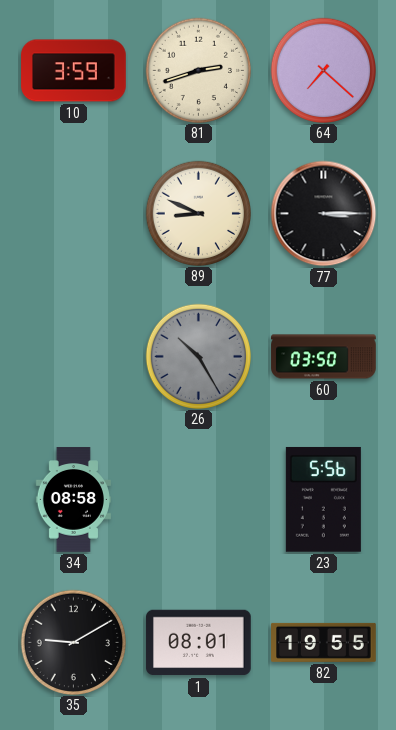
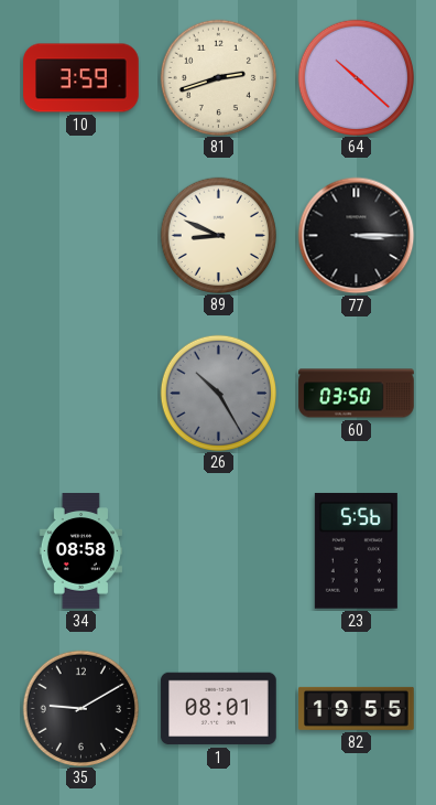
64: 7:22 -> 10:22 (356, 77)
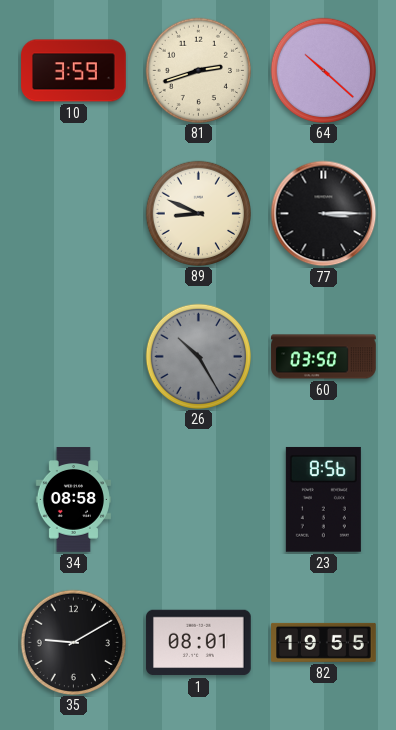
23: 5:56 -> 8:56 (323, 499)
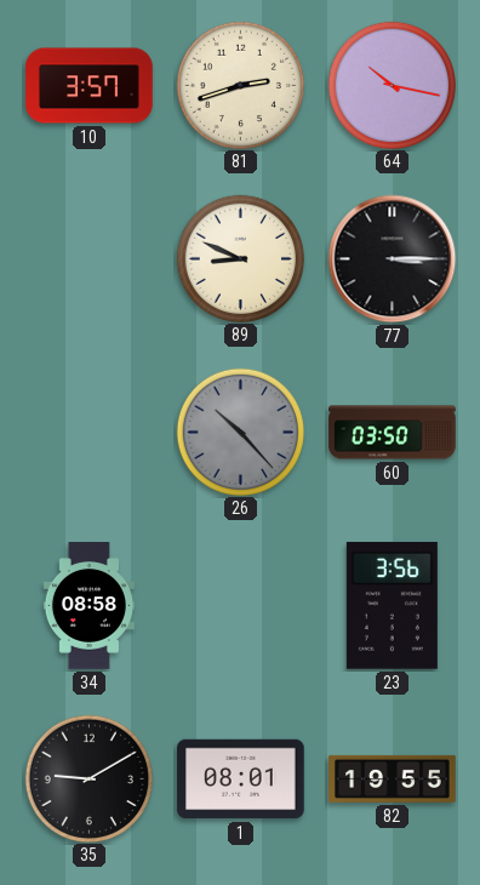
10: 3:59 -> 3:57 (90, 86)
64: 10:22 -> 10:17 (392, 85)
26: 10:25 -> 10:23 (240, 432)
23: 8:56 -> 3:56 (392, 605)
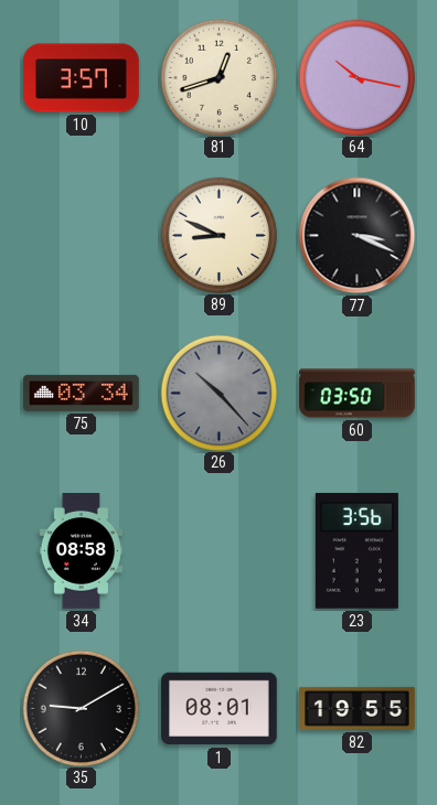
81: 2:42 -> 12:42 (218, 77)
77: 3:15 -> 3:19 (358, 236)
75: none -> 03:34 (82, 393)
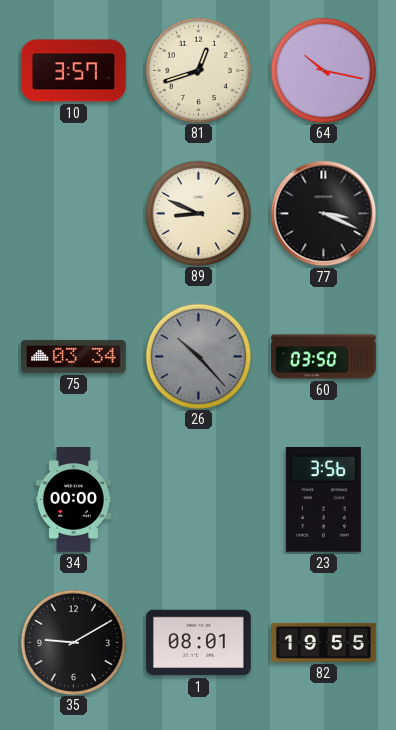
34: 08:58 -> 00:00 (73, 500)
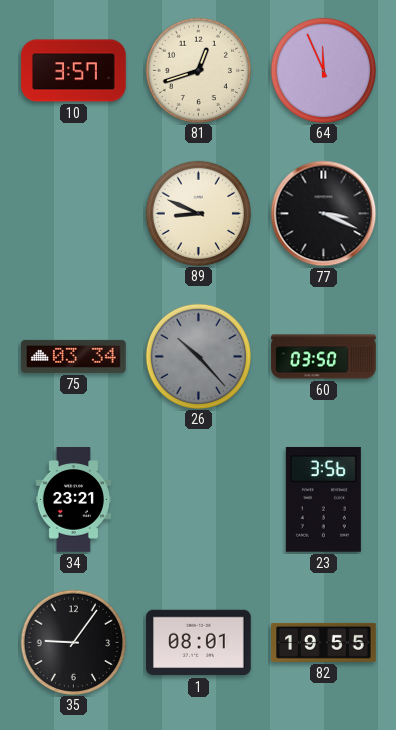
64: 10:17 -> 11:56 (323, 70)
34: 00:00 -> 23:21 (73, 500)
35: 9:10 -> 9:06 (73, 642)
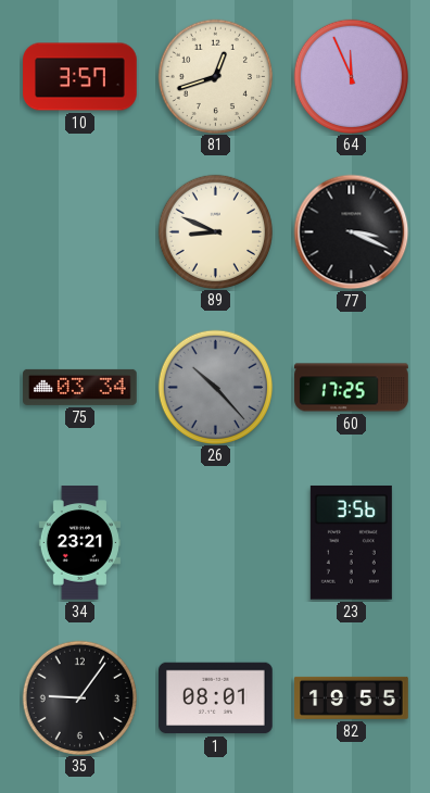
60: 03:50 -> 17:25 (352, 388)
